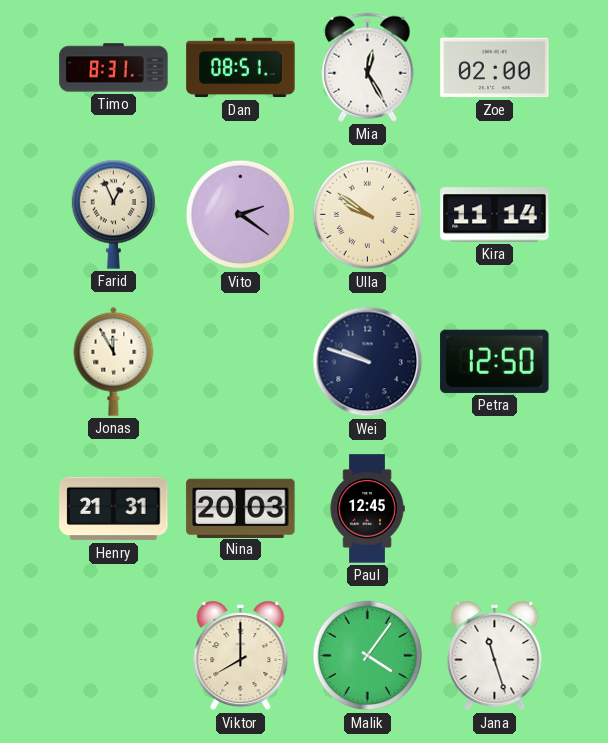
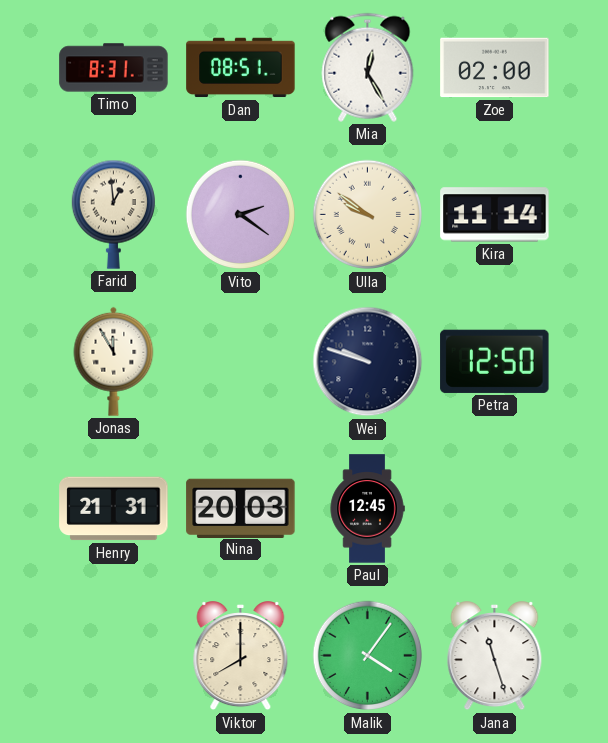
Farid: 12:56 -> 12:59 (113, 214)
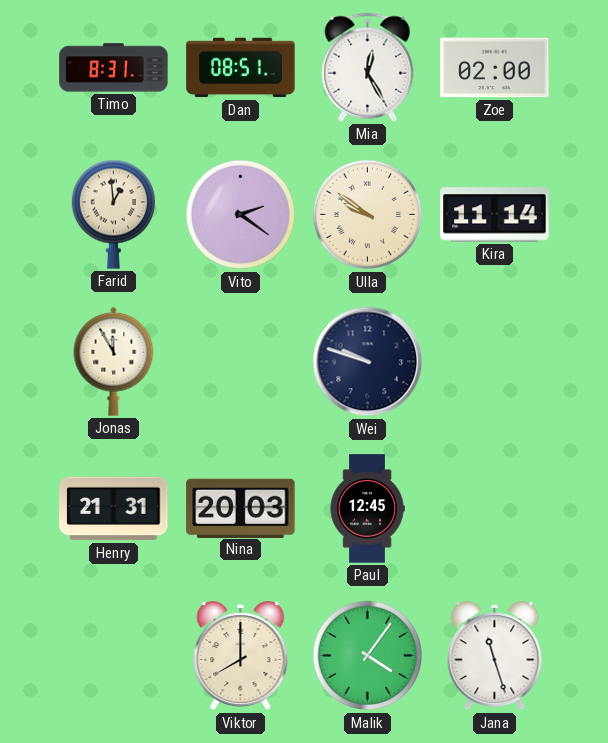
Petra: 12:50 -> none (495, 361)
